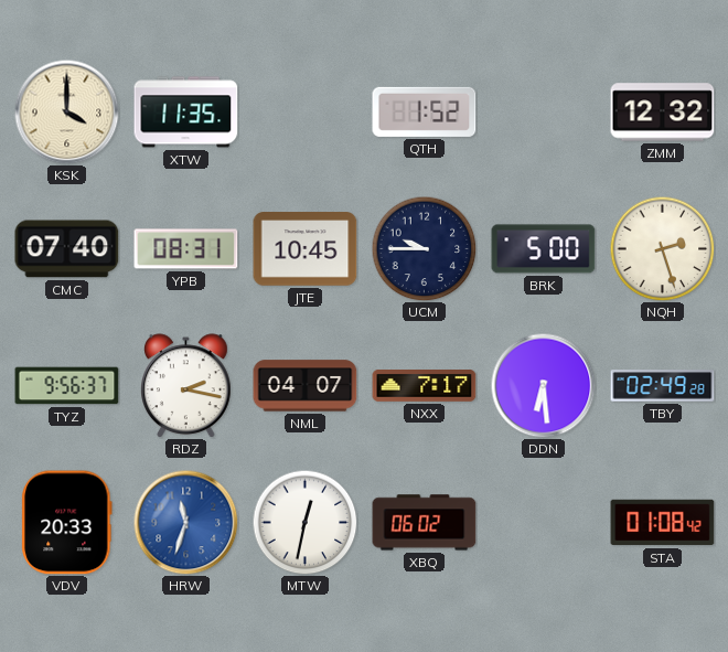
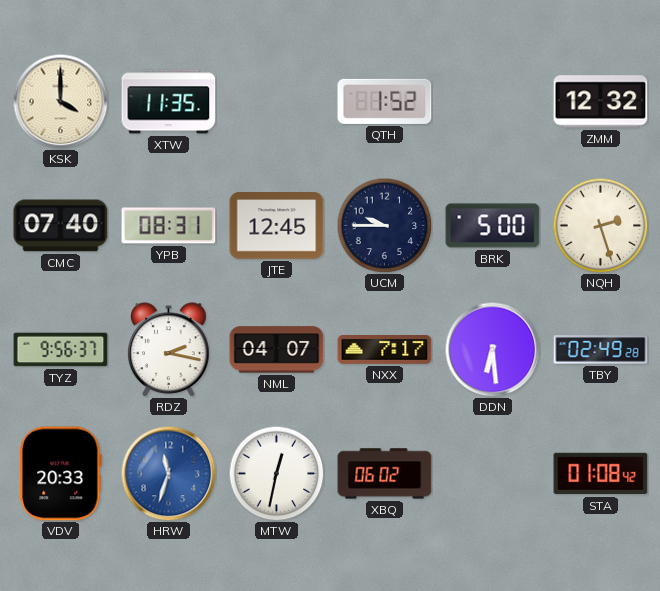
JTE: 10:45 -> 12:45 (277, 226)
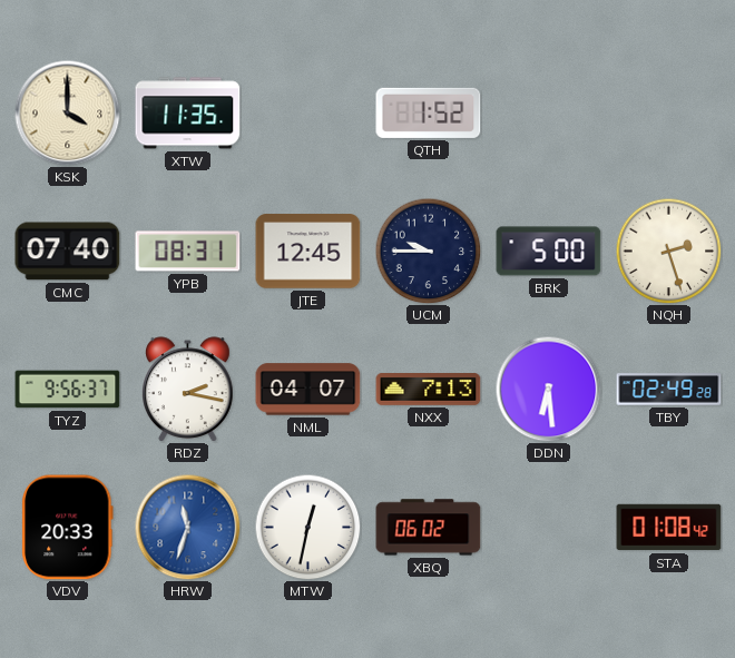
ZMM: 12:32 -> none (601, 102)
NXX: 7:17 -> 7:13 (429, 390)
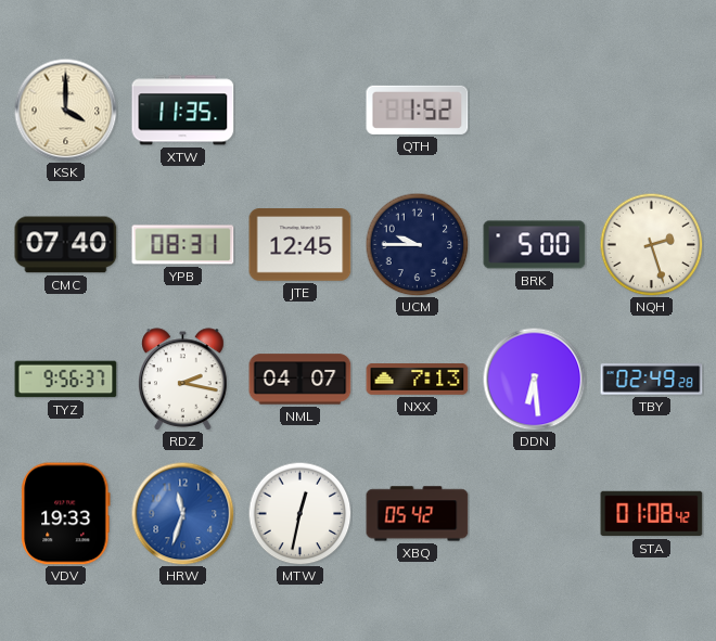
VDV: 20:33 -> 19:33 (66, 514)
XBQ: 06:02 -> 05:42 (418, 514)
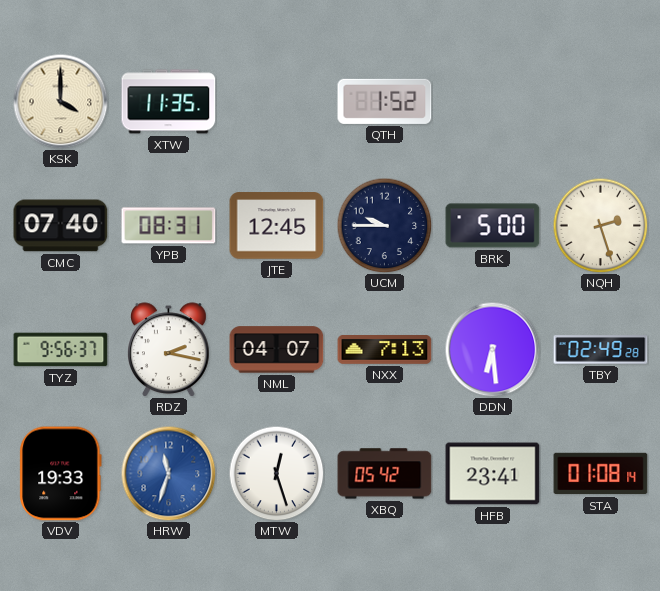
MTW: 12:32 -> 12:27 (276, 473)
HFB: none -> 23:41 (493, 474)
STA: 01:08:42 -> 01:08:14 (601, 474)
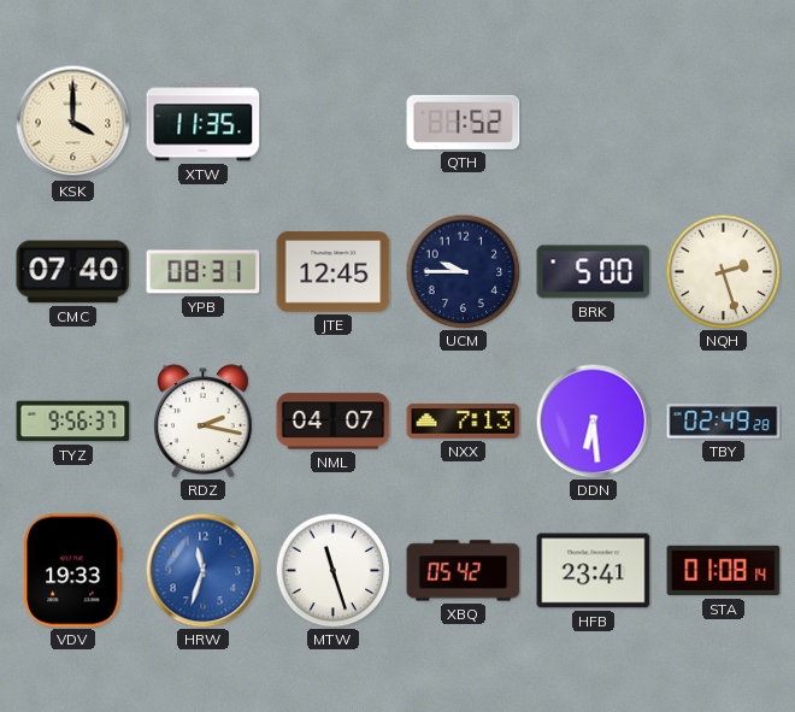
MTW: 12:27 -> 11:27 (332, 570)
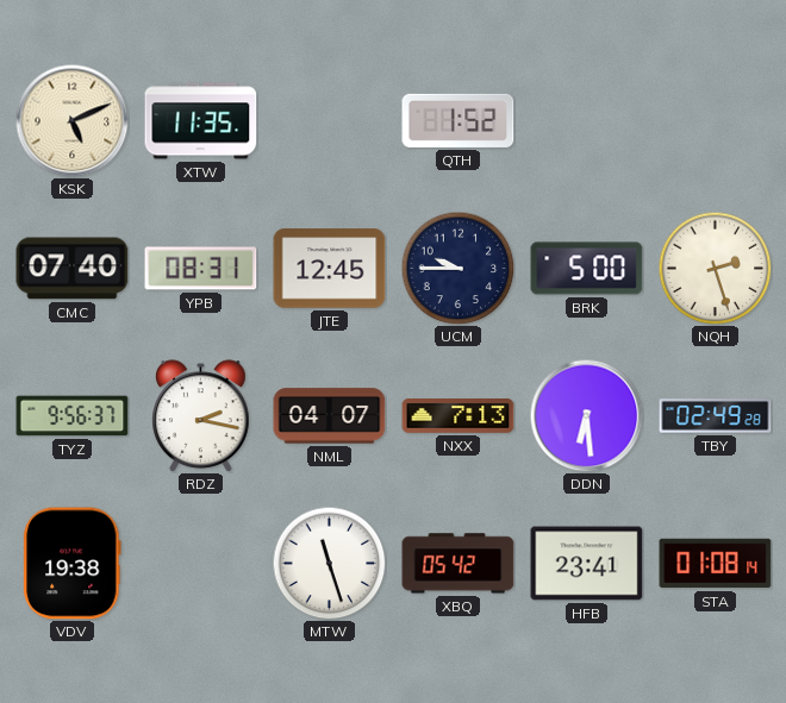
KSK: 4:00 -> 5:11 (71, 120)
VDV: 19:33 -> 19:38 (73, 564)
HRW: 11:33 -> none (202, 570)
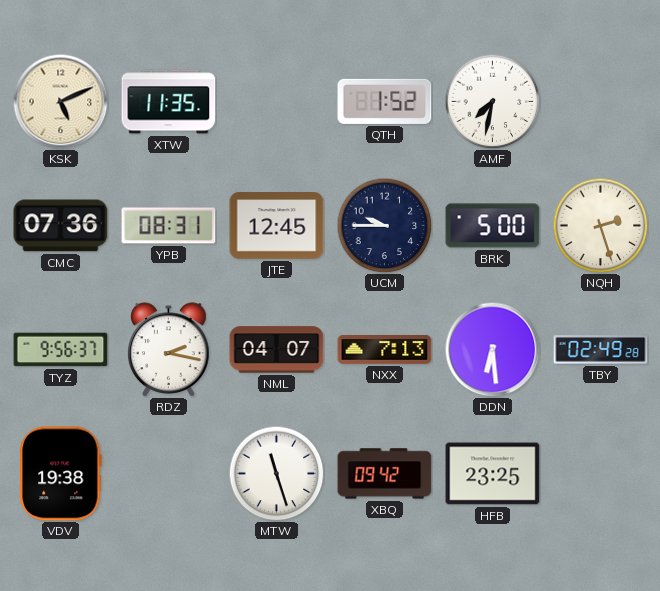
AMF: none -> 7:32 (492, 101)
CMC: 07:40 -> 07:36 (61, 226)
XBQ: 05:42 -> 09:42 (385, 474)
HFB: 23:41 -> 23:25 (493, 474)
STA: 01:08 -> none (716, 564)
